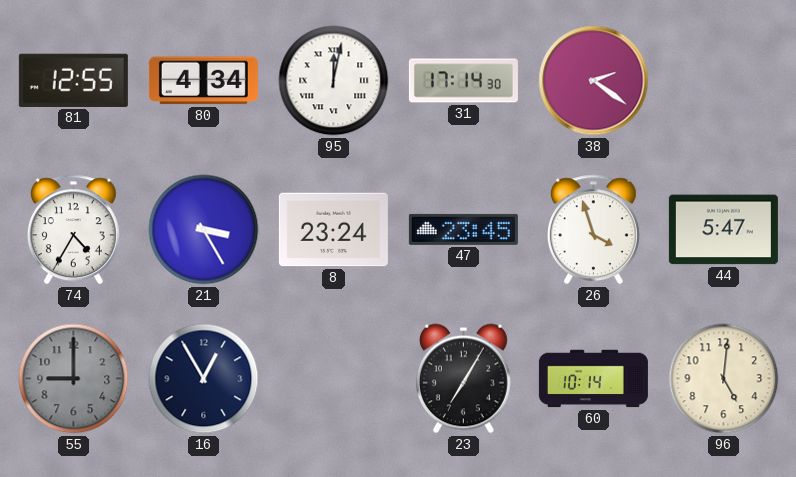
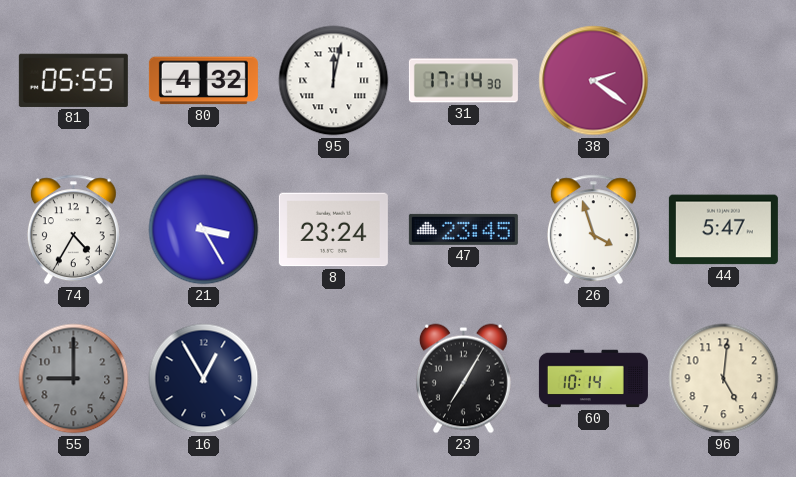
81: 12:55 -> 05:55 (73, 80)
80: 4:34 -> 4:32 (203, 81)
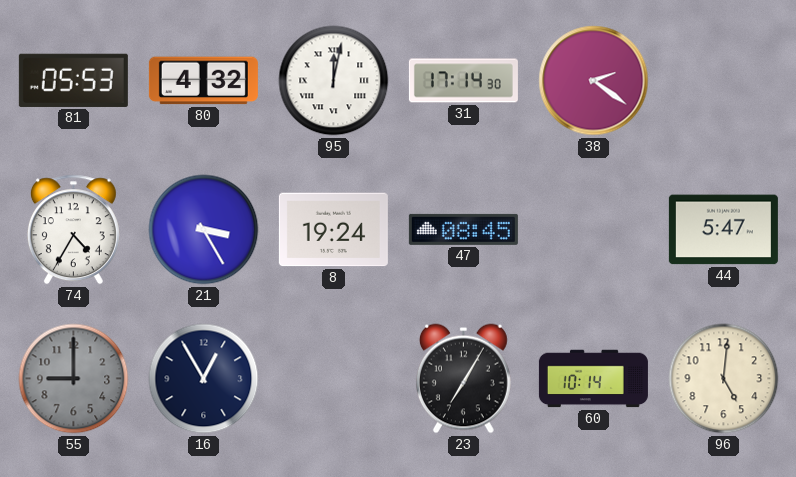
81: 05:55 -> 05:53 (73, 80)
8: 23:24 -> 19:24 (333, 230)
47: 23:45 -> 08:45 (463, 229)
26: 3:57 -> none (593, 230)
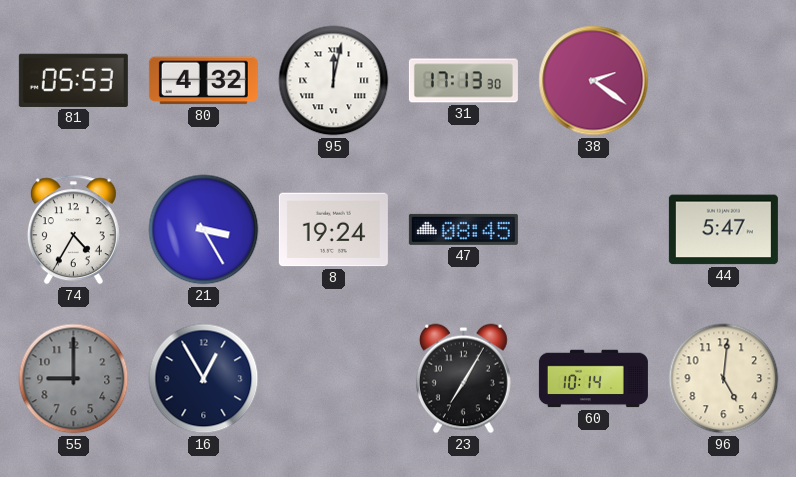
31: 17:14 -> 17:13 (463, 81)
